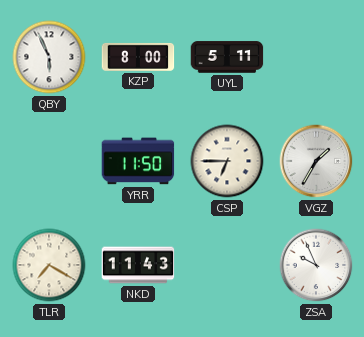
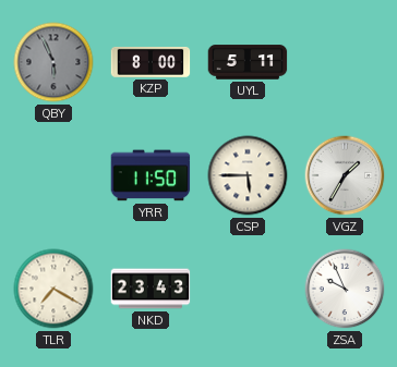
QBY dial: white -> grey (53, 62)
CSP: 6:45 -> 5:45 (248, 175)
NKD: 11:43 -> 23:43 (151, 289)
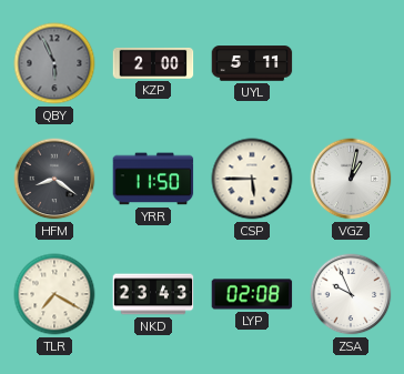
KZP: 8:00 -> 2:00 (153, 63)
HFM: none -> 8:21 (54, 179)
VGZ: 1:35 -> 1:02 (351, 179)
LYP: none -> 02:08 (252, 294)
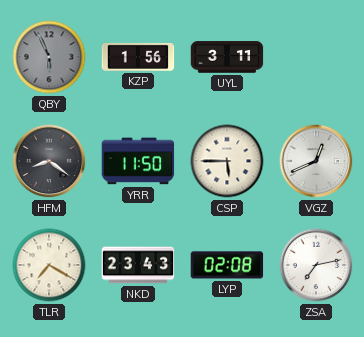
KZP: 2:00 -> 1:56 (138, 57)
UYL: 5:11 -> 3:11 (227, 57)
VGZ: 1:02 -> 12:41 (316, 161)
ZSA: 9:56 -> 7:13 (316, 265)
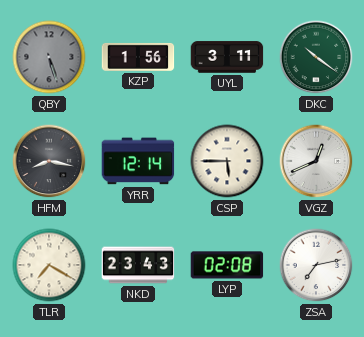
QBY: 5:56 -> 5:27 (49, 57)
DKC: none -> 10:21 (316, 57)
HFM: 8:21 -> 8:17 (49, 161)
YRR: 11:50 -> 12:14 (138, 161)
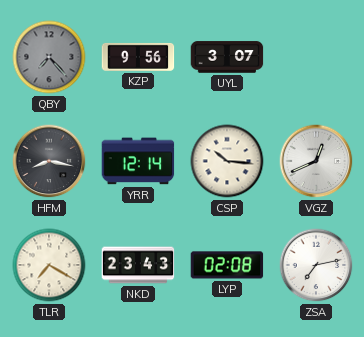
QBY: 5:27 -> 7:23 (49, 57)
KZP: 1:56 -> 9:56 (138, 57)
UYL: 3:11 -> 3:07 (227, 57)
DKC: 10:21 -> none (316, 57)
CSP: 5:45 -> 10:16 (227, 161)
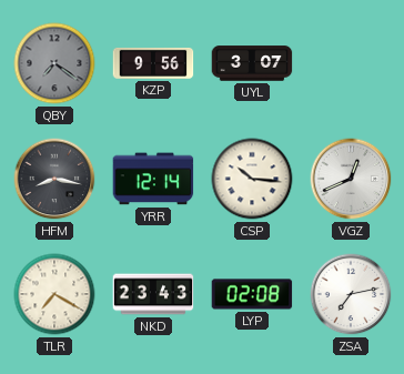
QBY: 7:23 -> 7:21 (54, 63)
